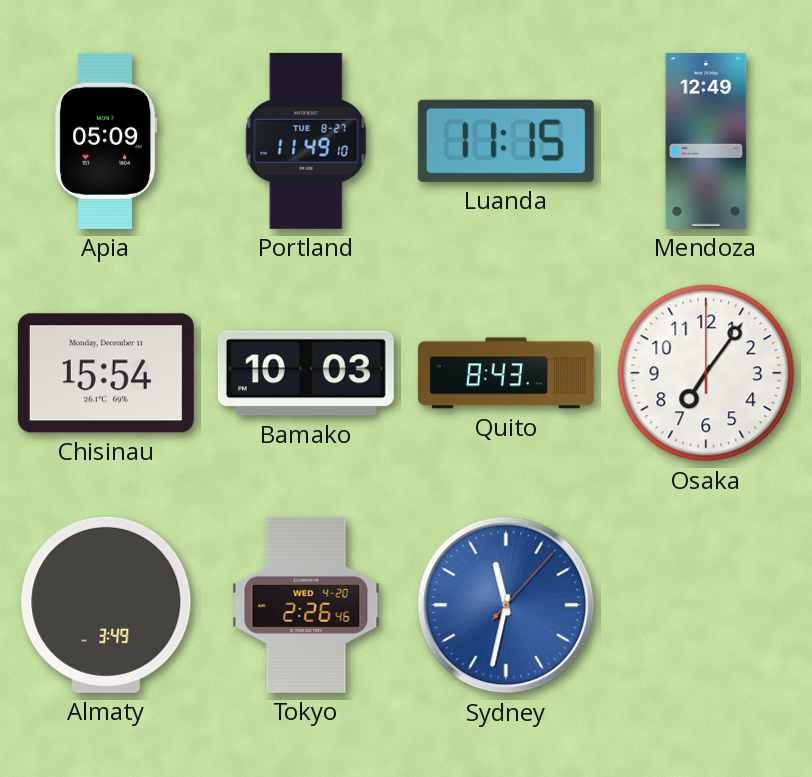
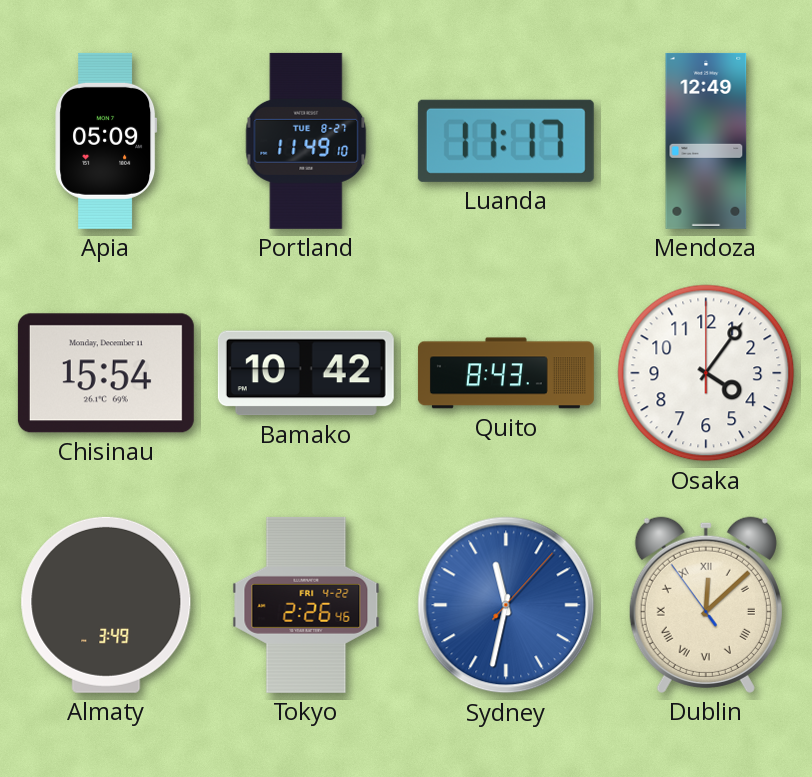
Luanda: 11:15 -> 11:17 (506, 141)
Bamako: 10:03 -> 10:42 (306, 373)
Osaka: 7:06 -> 4:06 (706, 373)
Tokyo date: WED 4-20 -> FRI 4-22 (306, 605)
Dublin: none -> 12:07 (706, 605)
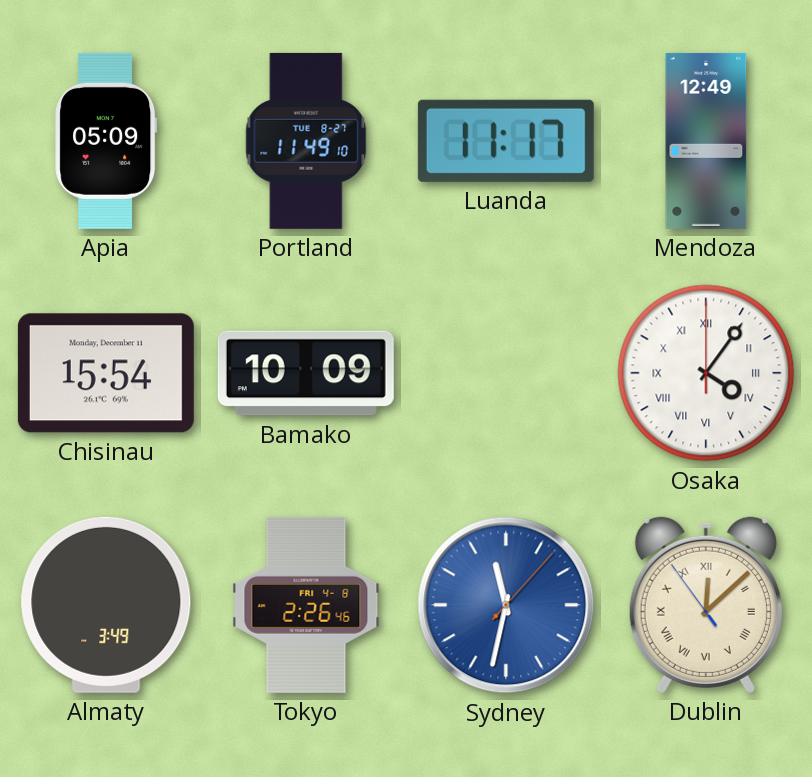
Bamako: 10:42 -> 10:09 (306, 373)
Quito: 8:43 -> none (506, 373)
Osaka numerals: Arabic -> Roman (706, 373)
Tokyo date: FRI 4-22 -> FRI 4-8 (306, 605)
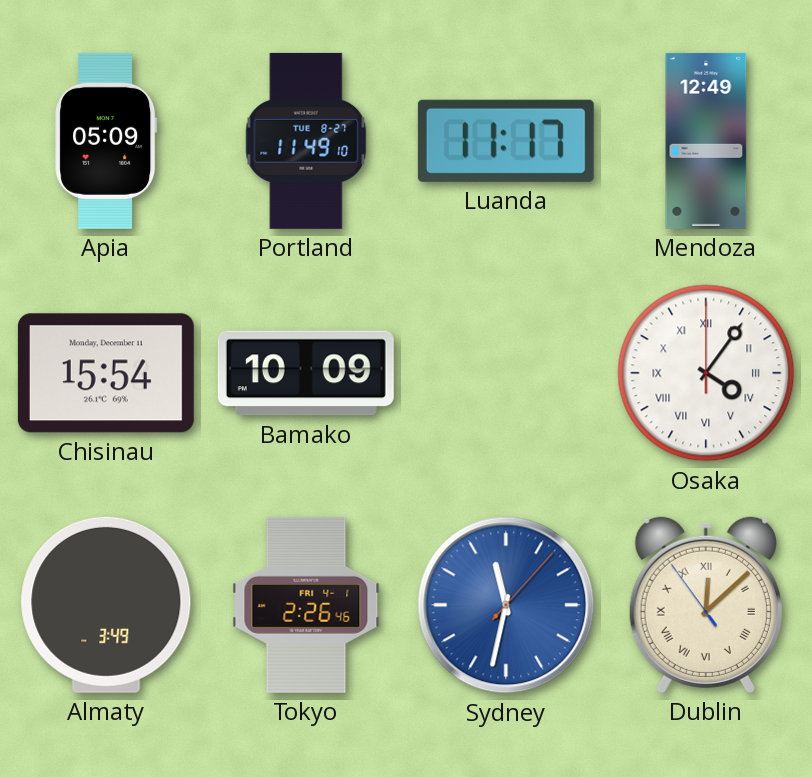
Tokyo date: FRI 4-8 -> FRI 4-1 (306, 605)
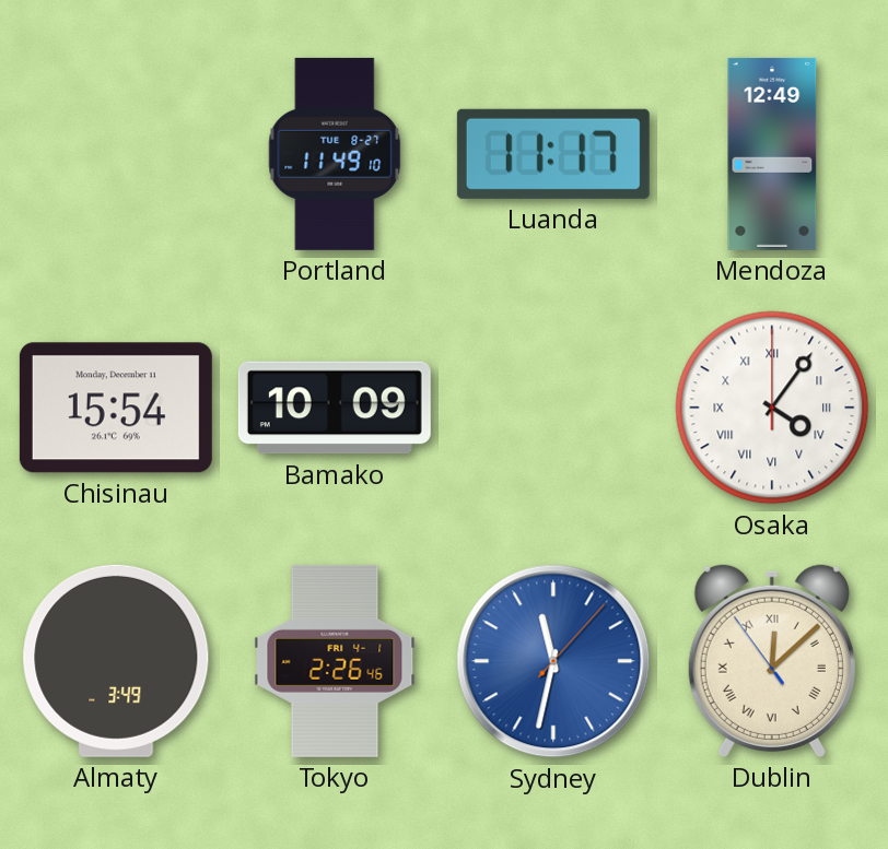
Apia: 05:09 -> none (106, 141)
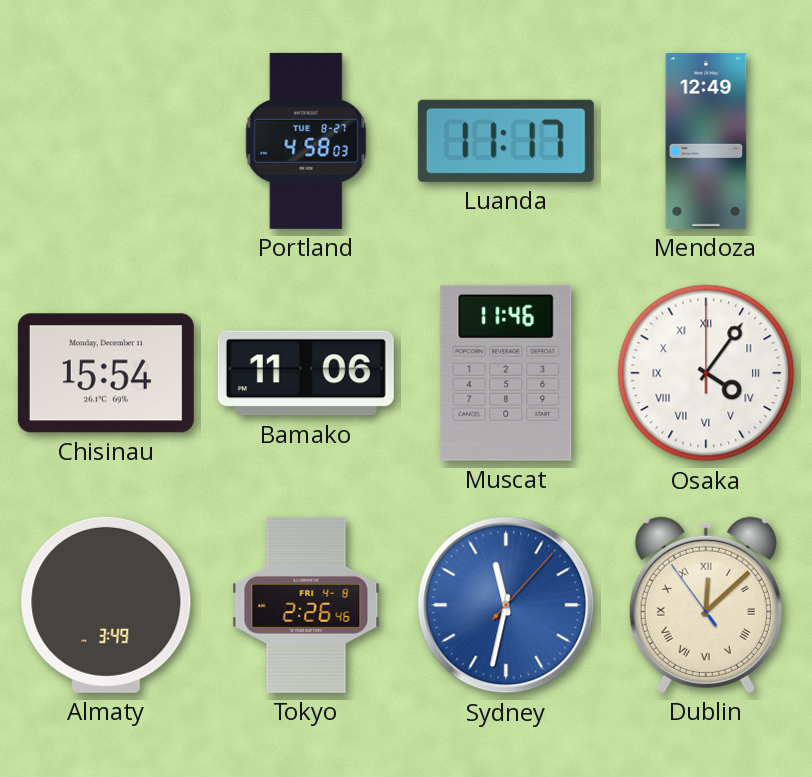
Portland: 11:49 -> 4:58 (306, 141)
Bamako: 10:09 -> 11:06 (306, 373)
Muscat: none -> 11:46 (506, 373)
Tokyo date: FRI 4-1 -> FRI 4-8 (306, 605)
